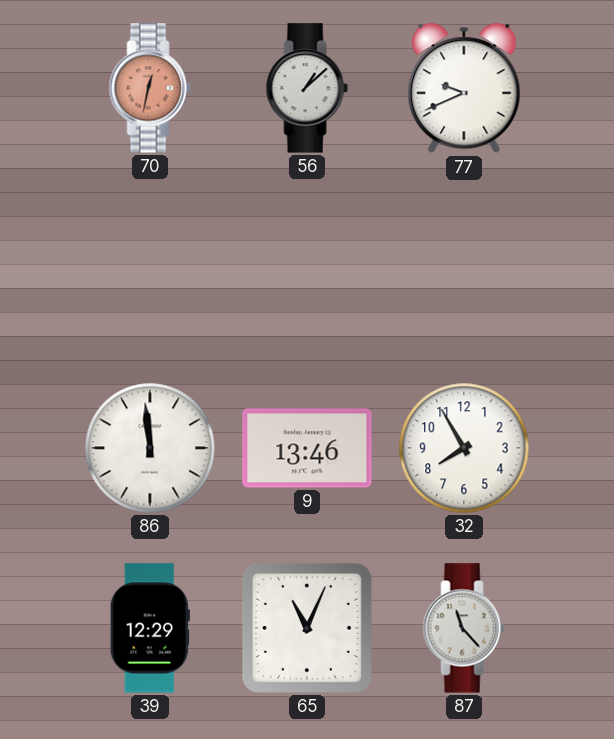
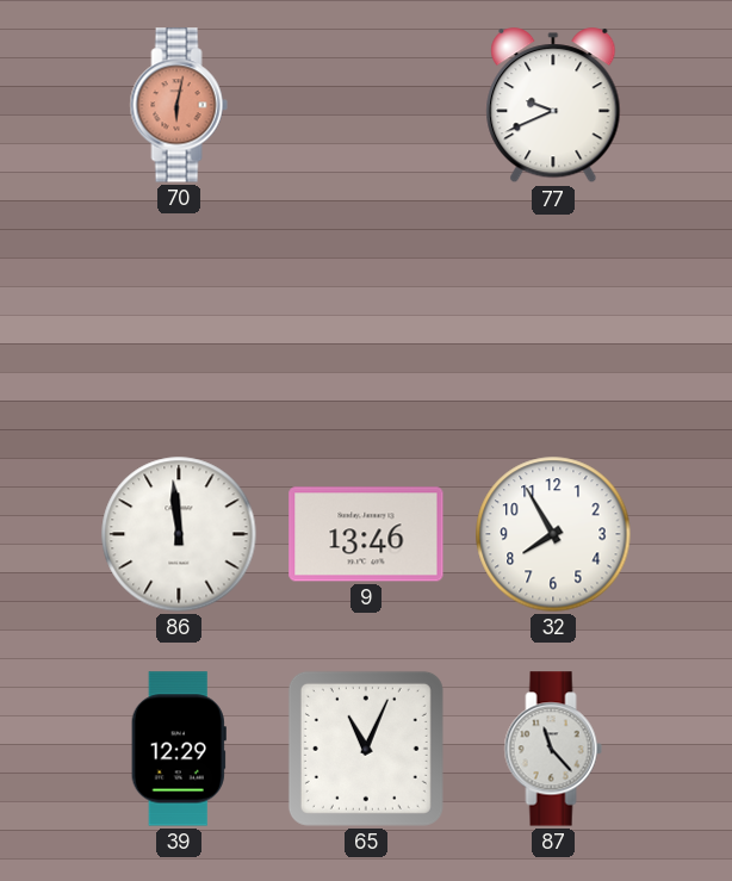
70: 12:32 -> 6:02 (179, 105)
56: 1:08 -> none (307, 88)
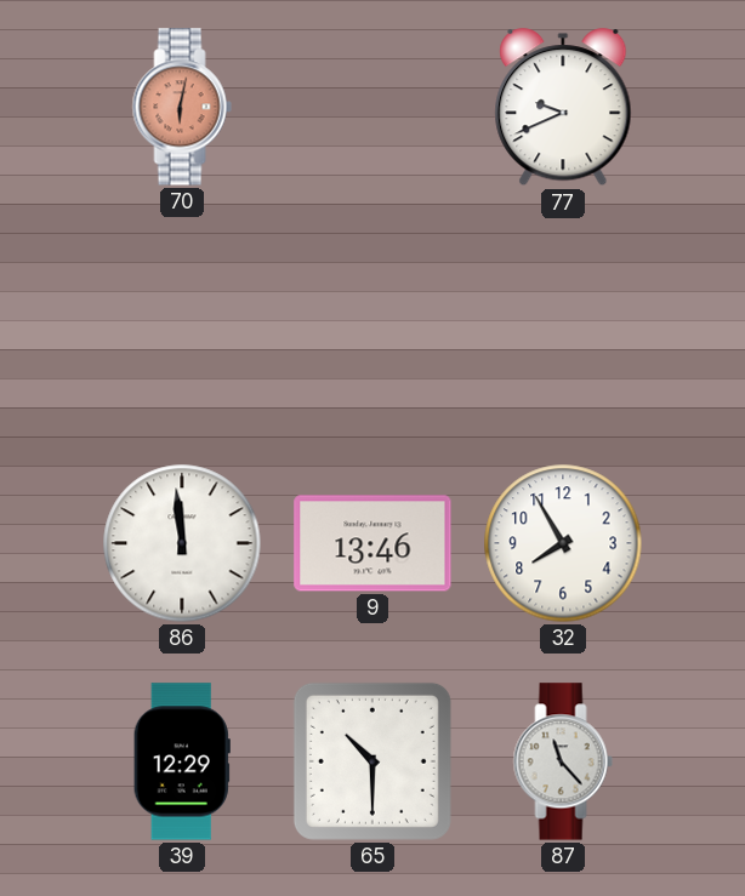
65: 11:04 -> 10:30 (373, 761)
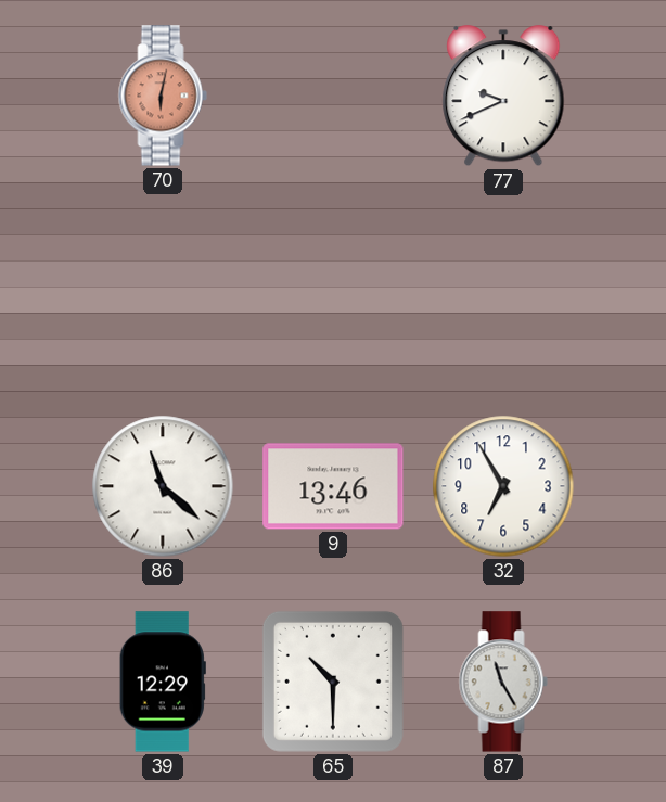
86: 11:59 -> 11:22 (163, 486)
32: 7:55 -> 6:55 (503, 486)
87: 11:23 -> 11:25 (503, 682)
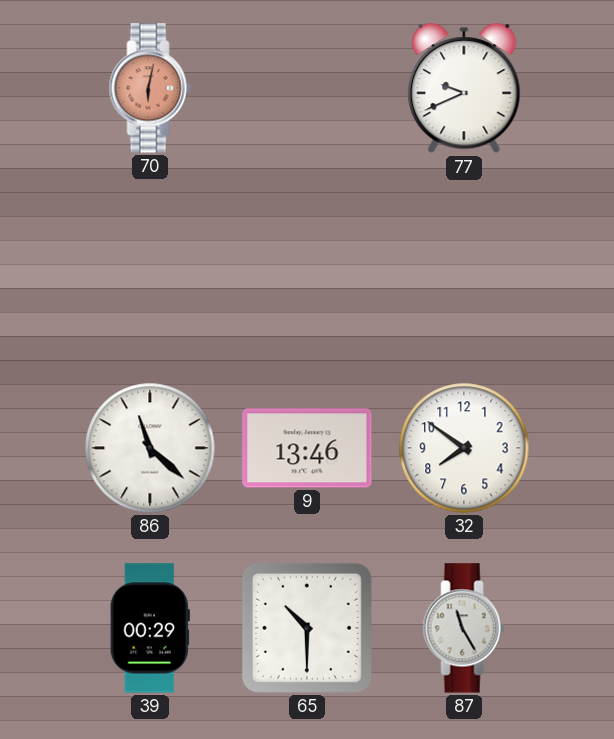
32: 6:55 -> 7:51 (464, 448)
39: 12:29 -> 00:29 (150, 628)
